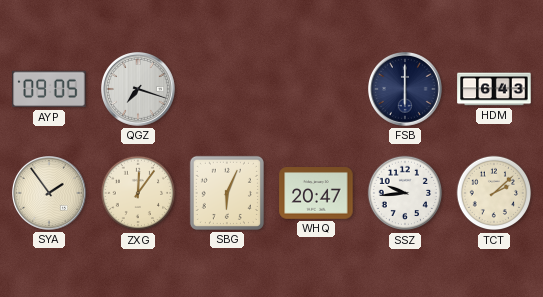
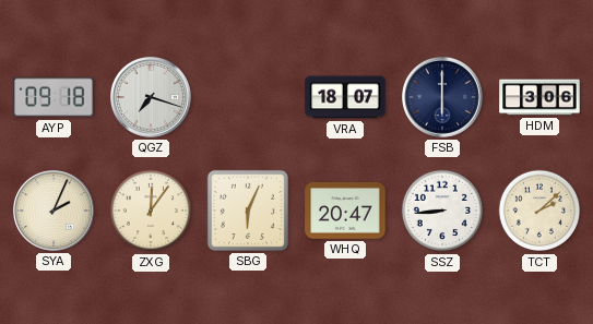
AYP: 09:05 -> 09:18 (54, 97)
VRA: none -> 18:07 (345, 97)
HDM: 6:43 -> 3:06 (539, 97)
SYA: 1:54 -> 2:04 (55, 212)
SSZ: 9:44 -> 8:44 (442, 211)
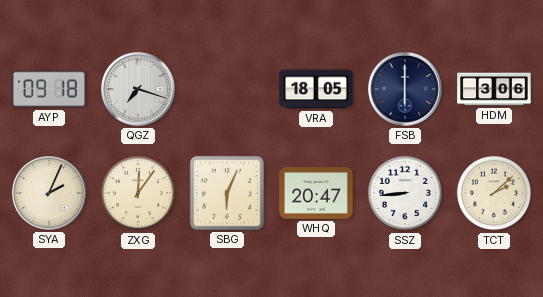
VRA: 18:07 -> 18:05 (316, 89)
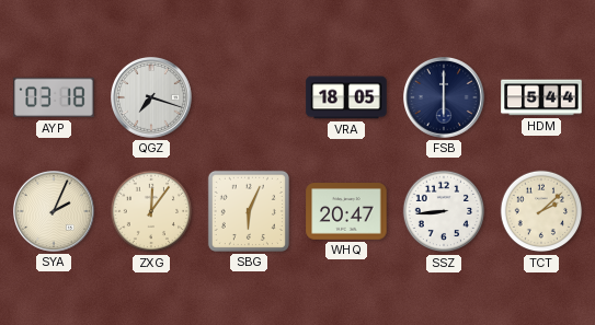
AYP: 09:18 -> 03:18 (54, 97)
HDM: 3:06 -> 5:44 (541, 97)
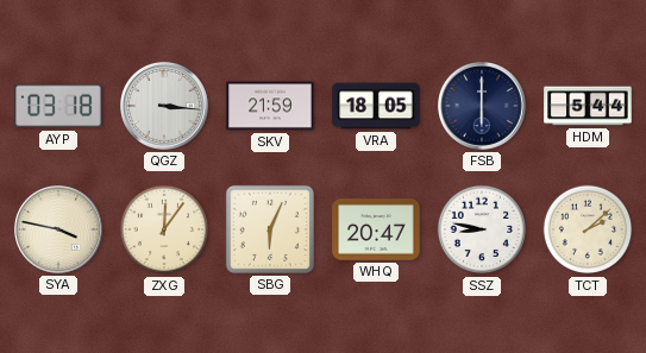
QGZ: 7:18 -> 3:16 (165, 107)
SKV: none -> 21:59 (270, 106)
SYA: 2:04 -> 3:47 (59, 231)
SSZ: 8:44 -> 8:47 (482, 229)
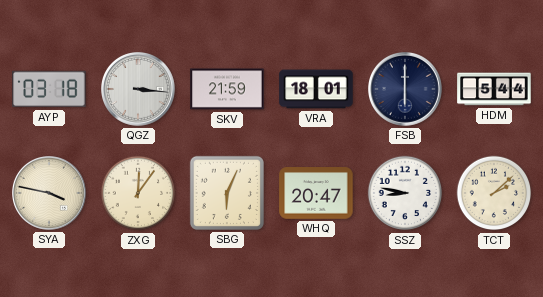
VRA: 18:05 -> 18:01 (316, 89)
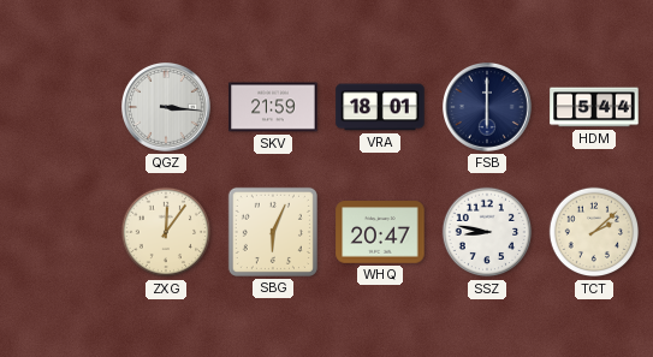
AYP: 03:18 -> none (49, 89)
SYA: 3:47 -> none (50, 194)
